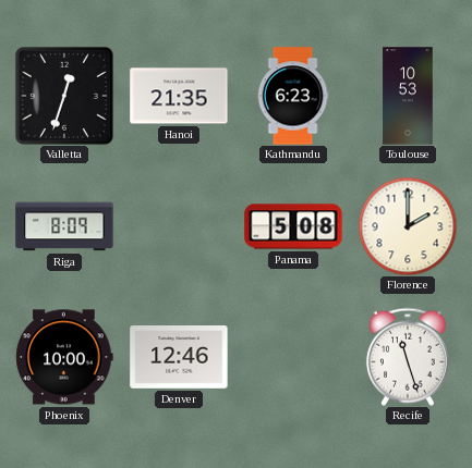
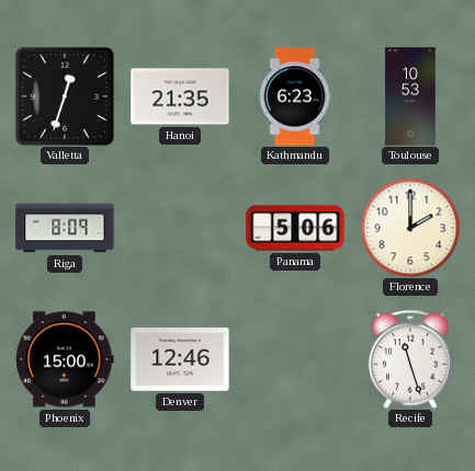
Panama: 5:08 -> 5:06 (295, 228)
Phoenix: 10:00 -> 15:00 (65, 359)
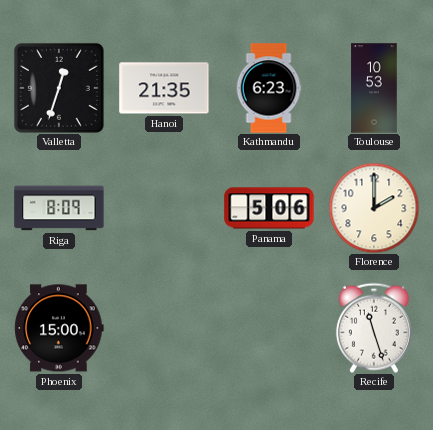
Denver: 12:46 -> none (180, 360)
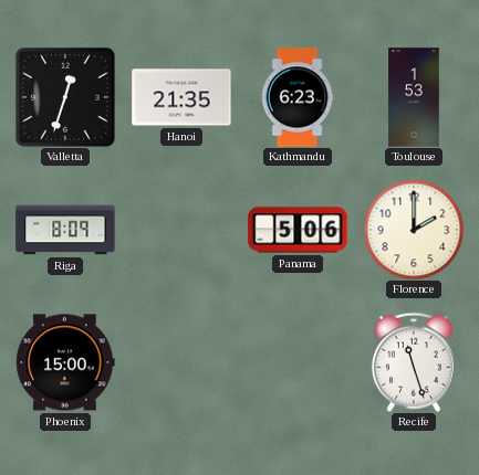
Toulouse: 10:53 -> 1:53 (414, 97)
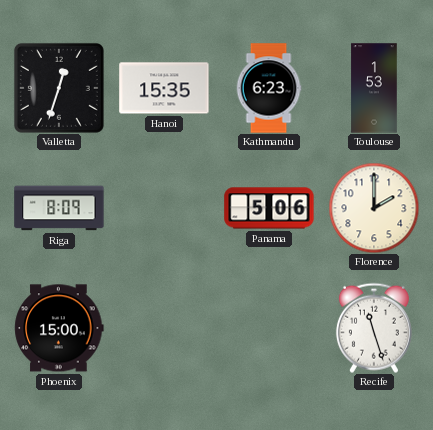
Hanoi: 21:35 -> 15:35 (164, 88)
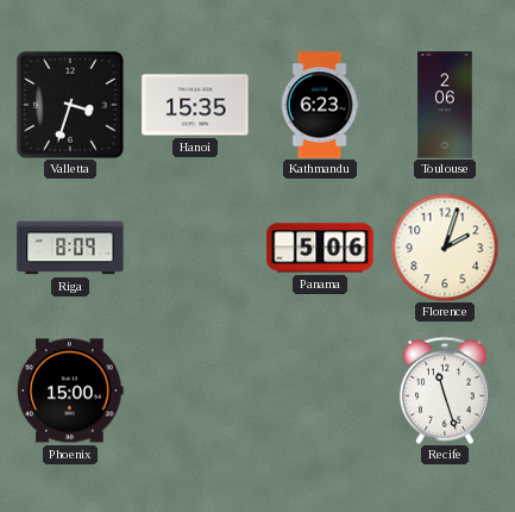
Valletta: 12:33 -> 3:33 (70, 105)
Toulouse: 1:53 -> 2:06 (445, 105)
Florence: 2:00 -> 2:03 (445, 248)
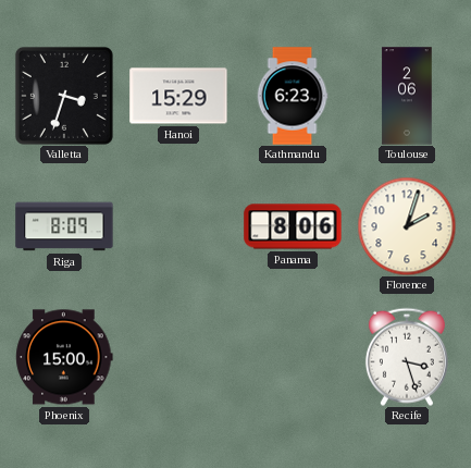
Hanoi: 15:35 -> 15:29 (178, 96)
Panama: 5:06 -> 8:06 (293, 226)
Recife: 11:27 -> 3:27 (407, 357)
